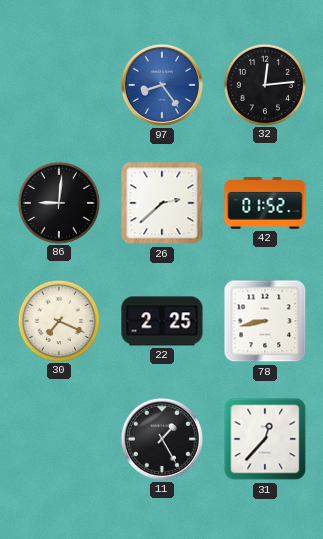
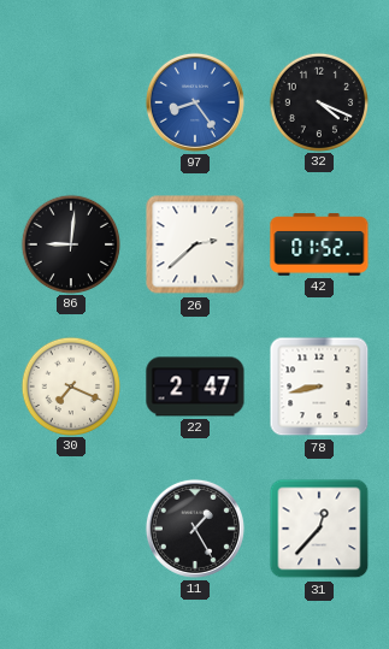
32: 12:14 -> 4:19 (318, 101)
22: 2:25 -> 2:47 (195, 387)
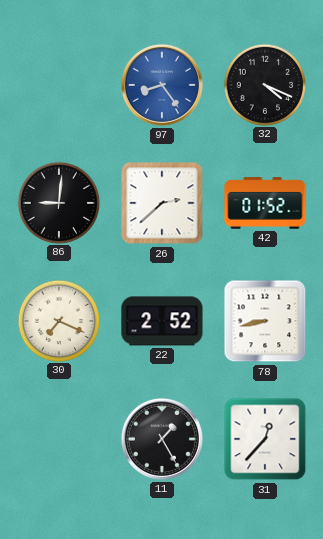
22: 2:47 -> 2:52 (162, 321)
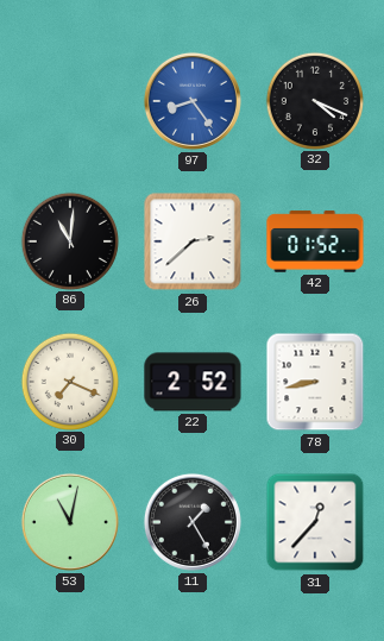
86: 9:01 -> 11:01 (69, 240)
53: none -> 11:02 (70, 522)
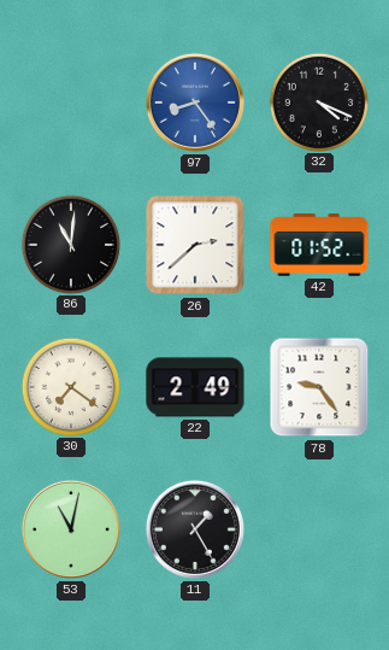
30: 7:19 -> 7:21 (70, 386)
22: 2:52 -> 2:49 (195, 387)
78: 8:43 -> 9:24 (319, 387)
31: 12:37 -> none (315, 522)
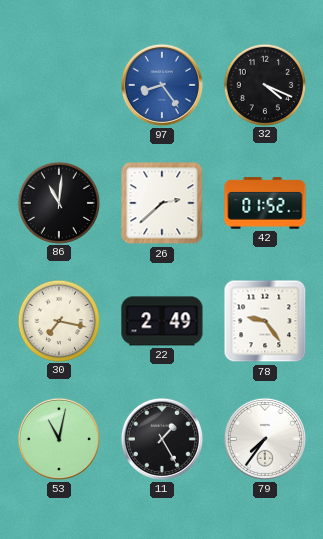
30: 7:21 -> 7:17 (58, 320)
79: none -> 7:36 (265, 439)
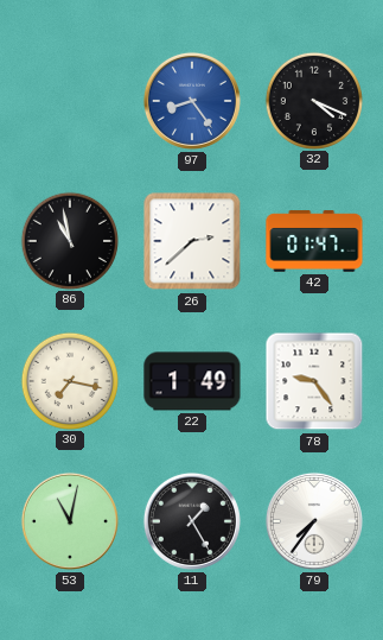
86: 11:01 -> 10:58 (69, 240)
42: 01:52 -> 01:47 (314, 241)
22: 2:49 -> 1:49 (192, 381)
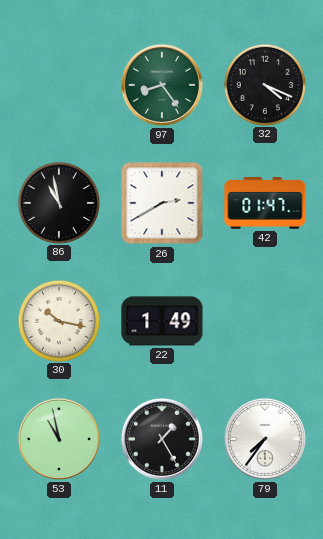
97 dial: blue -> green (162, 85)
26: 2:38 -> 2:40 (162, 203)
30: 7:17 -> 10:17 (58, 320)
78: 9:24 -> none (314, 381)
53: 11:02 -> 10:58 (59, 439)
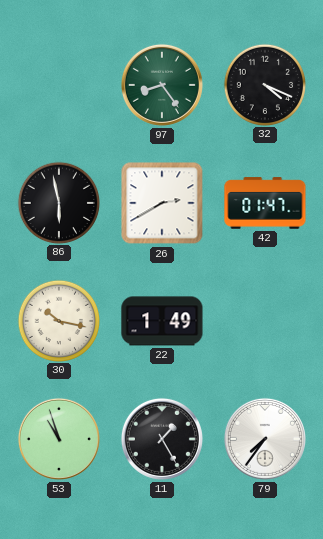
86: 10:58 -> 5:58 (58, 202)
53: 10:58 -> 10:57 (59, 439)
